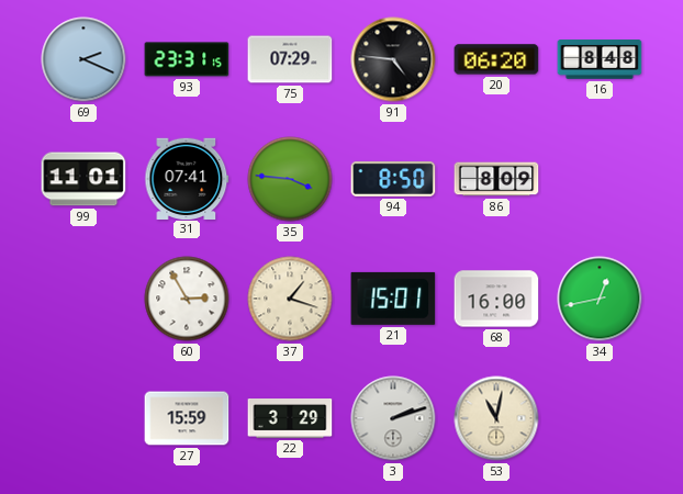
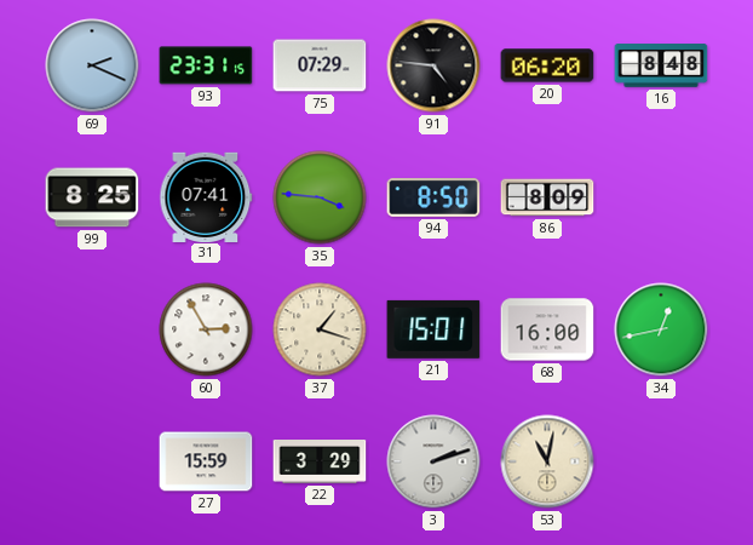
99: 11:01 -> 8:25 (92, 197)
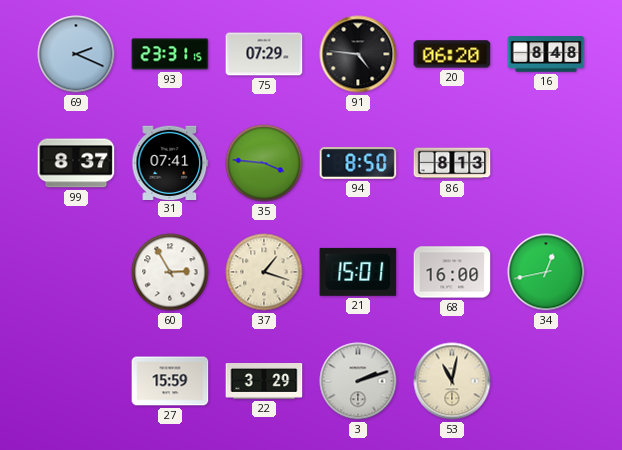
99: 8:25 -> 8:37 (76, 163)
86: 8:09 -> 8:13 (452, 163)
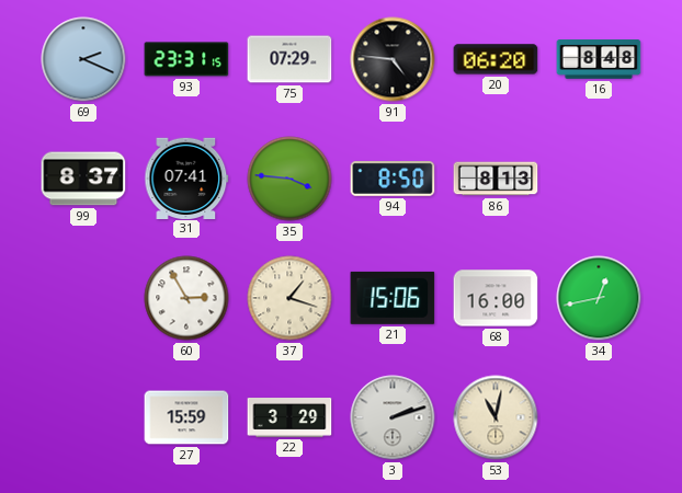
21: 15:01 -> 15:06 (393, 298)
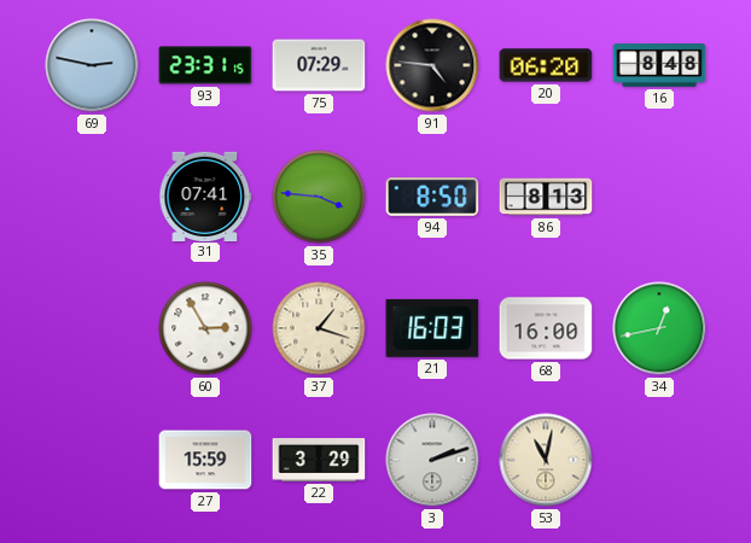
69: 2:19 -> 2:47 (92, 65)
99: 8:37 -> none (83, 179)
21: 15:06 -> 16:03 (432, 328)
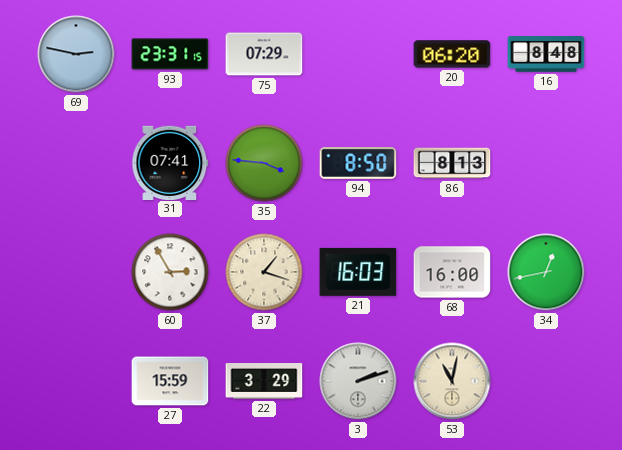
91: 4:46 -> none (432, 65)
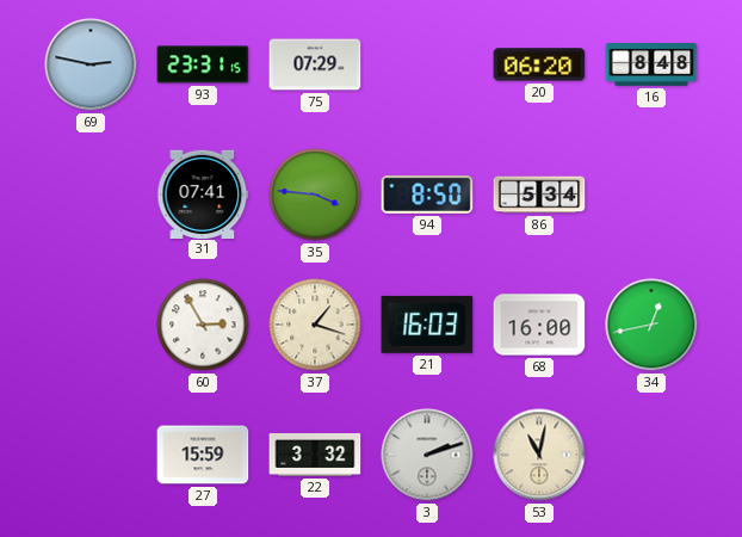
86: 8:13 -> 5:34 (539, 195)
22: 3:29 -> 3:32 (315, 456)
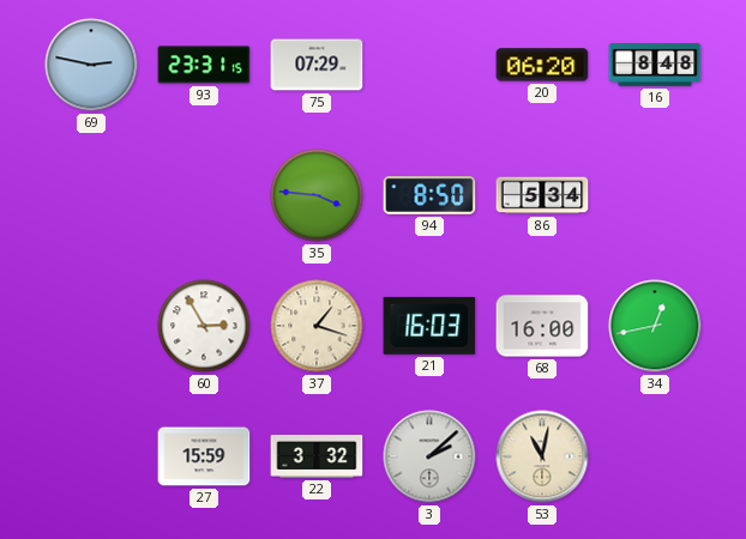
31: 07:41 -> none (203, 193)
3: 2:12 -> 2:08 (429, 456)
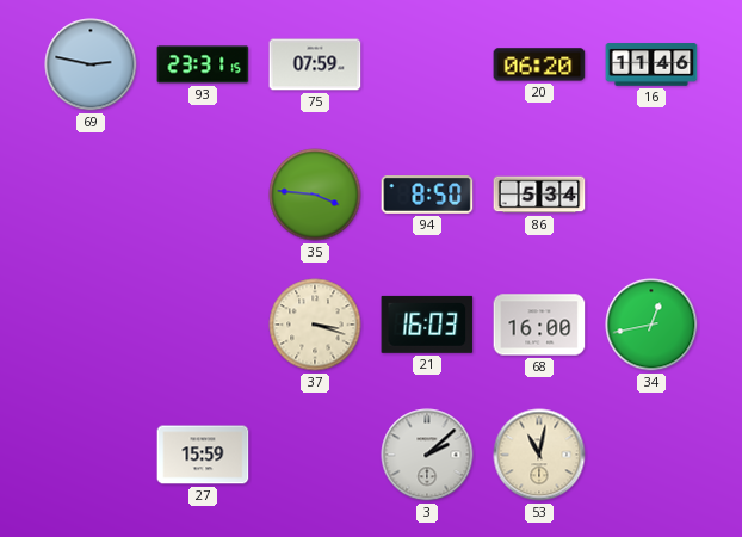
75: 07:29 -> 07:59 (315, 64)
16: 8:48 -> 11:46 (651, 64)
60: 2:55 -> none (204, 326)
37: 1:18 -> 3:18 (315, 325)
22: 3:32 -> none (317, 458)
